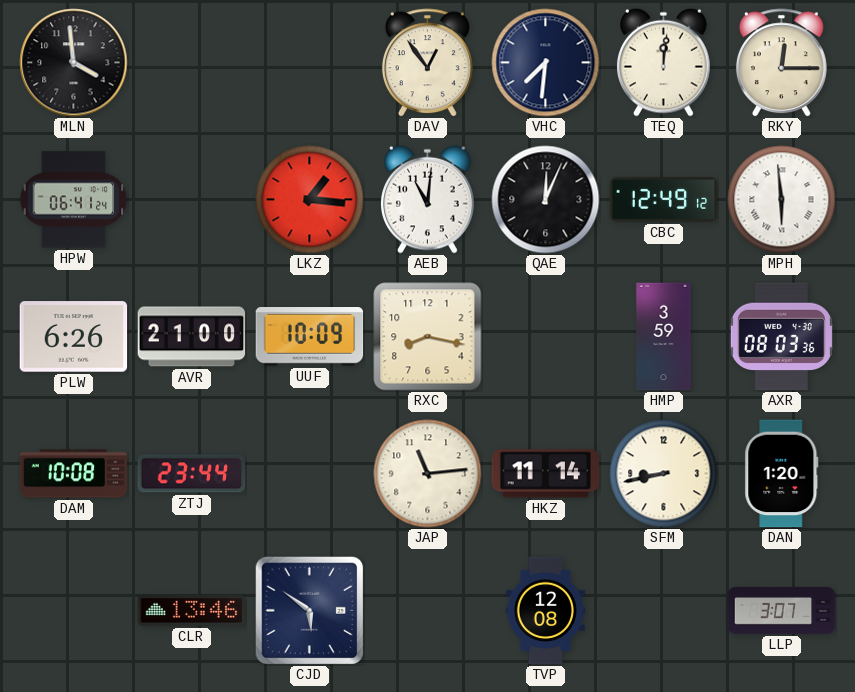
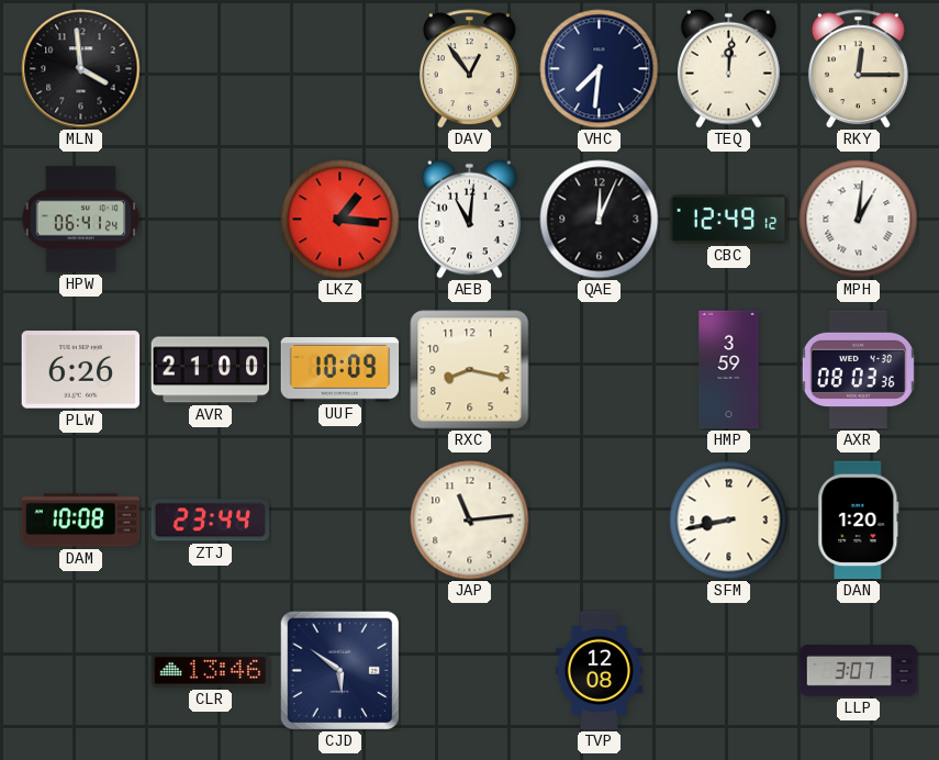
MPH: 5:59 -> 1:01 (859, 220)
HKZ: 11:14 -> none (546, 474)
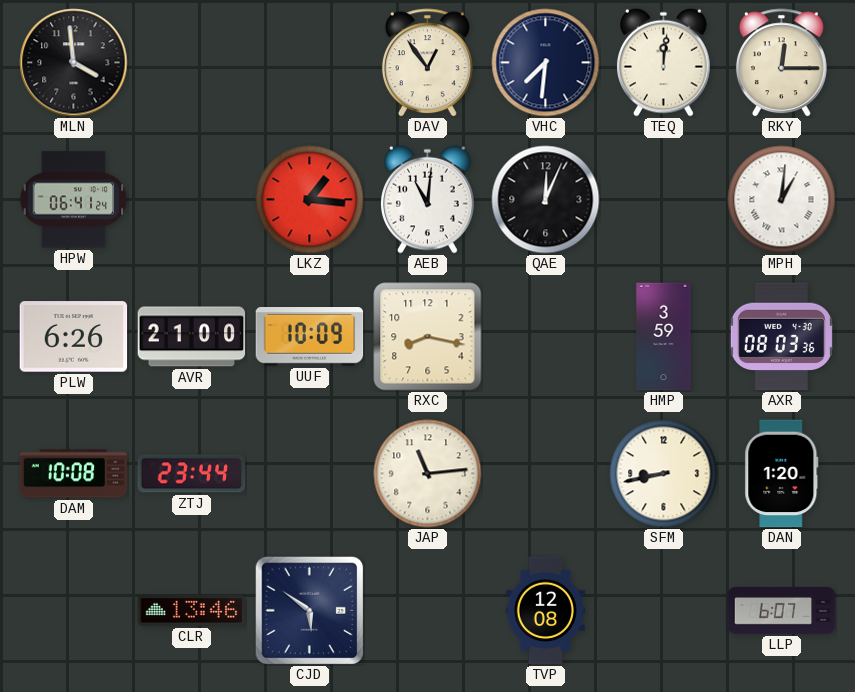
CBC: 12:49 -> none (729, 219)
LLP: 3:07 -> 6:07 (782, 610)
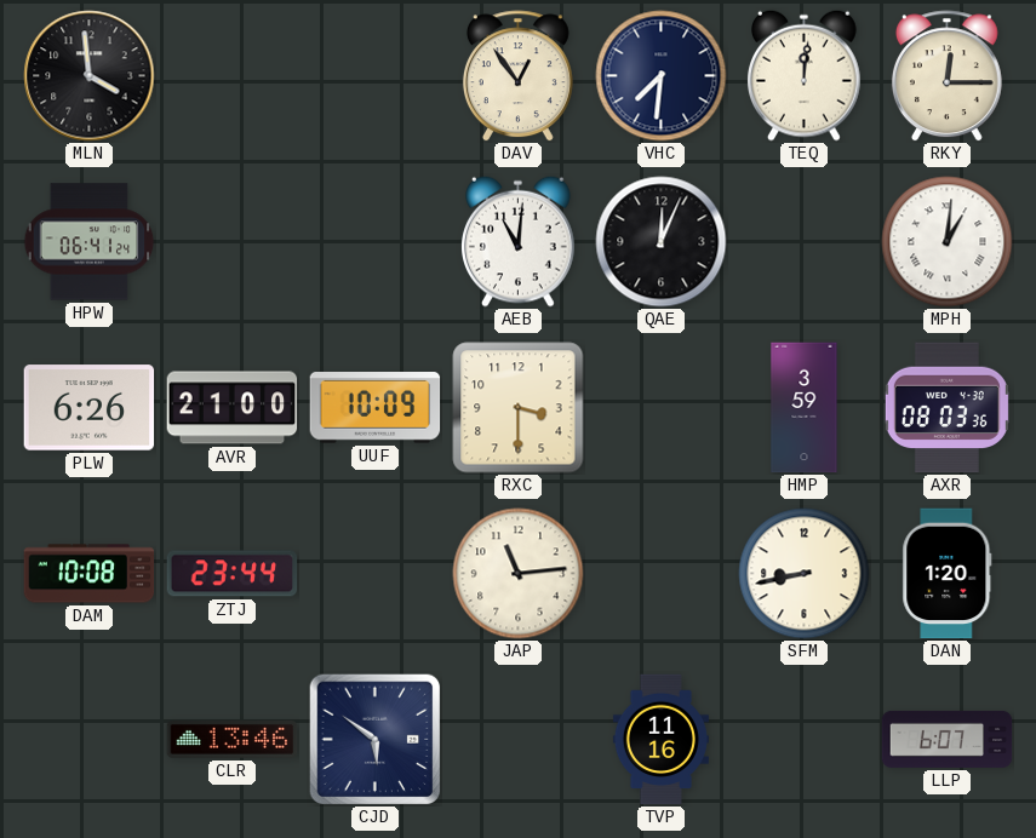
LKZ: 1:16 -> none (310, 200)
RXC: 8:17 -> 3:30 (519, 408)
TVP: 12:08 -> 11:16 (660, 740)
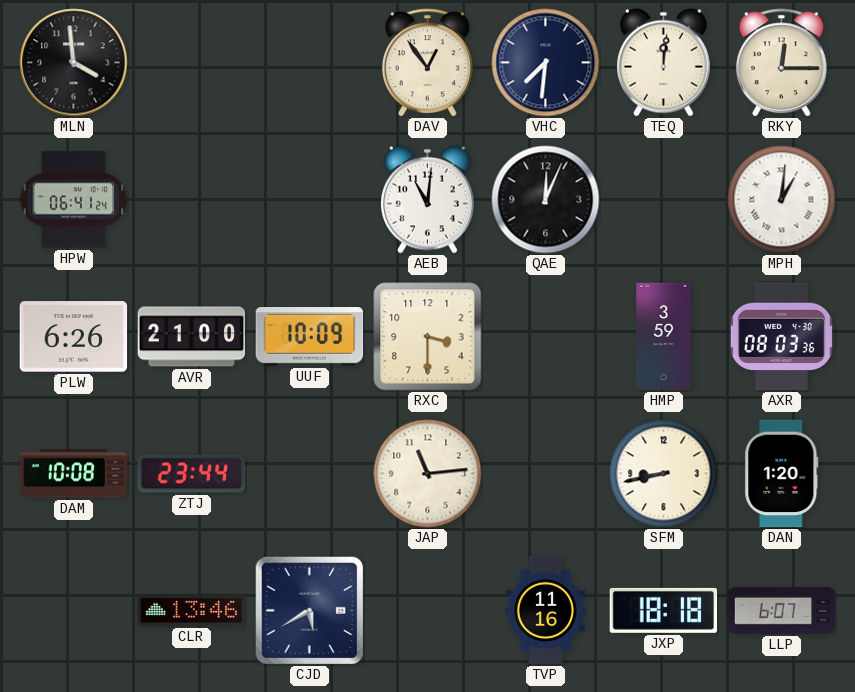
CJD: 5:51 -> 5:40 (309, 610)
JXP: none -> 18:18 (664, 610)
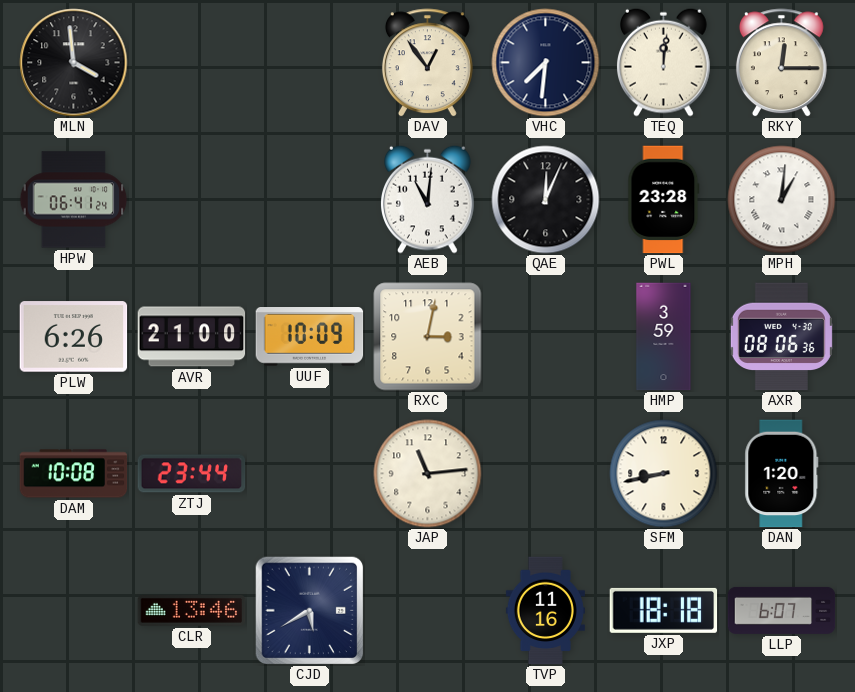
PWL: none -> 23:28 (664, 200)
RXC: 3:30 -> 3:02 (428, 337)
AXR: 08:03 -> 08:06 (781, 337)
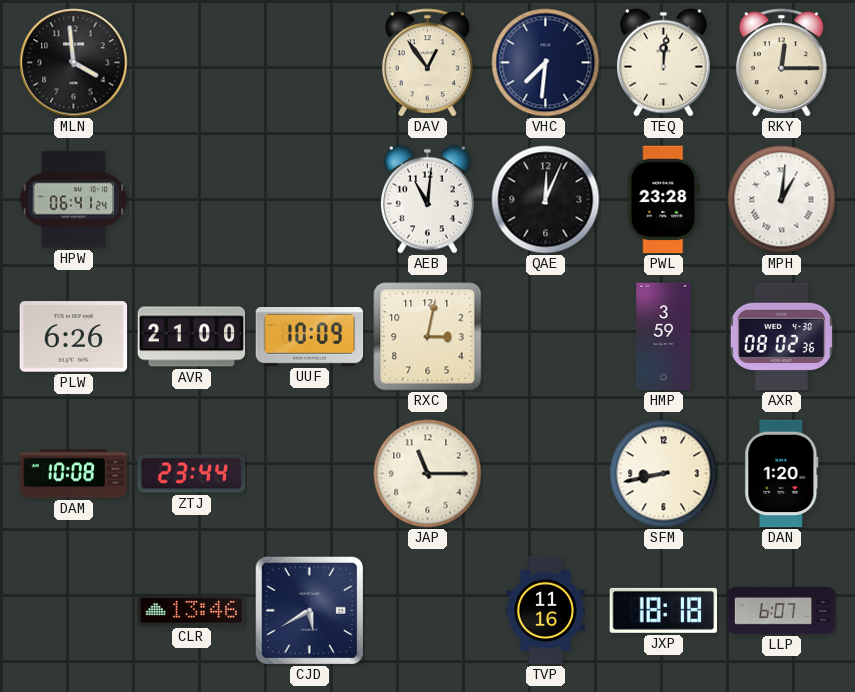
AXR: 08:06 -> 08:02 (781, 337)
JAP: 11:14 -> 11:15 (428, 474)
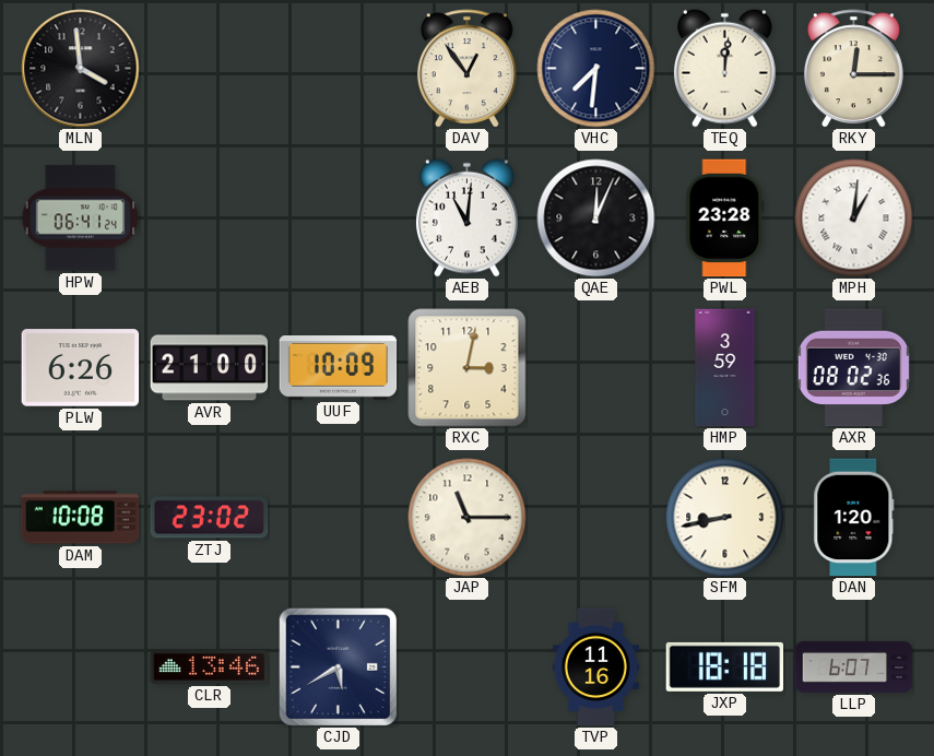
ZTJ: 23:44 -> 23:02 (210, 518)
